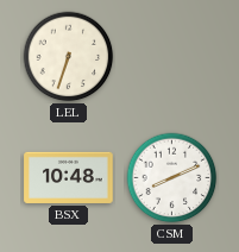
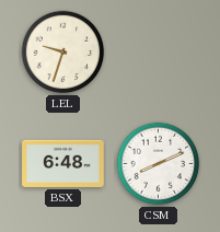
LEL: 6:33 -> 9:33 (63, 53)
BSX: 10:48 -> 6:48 (63, 163)
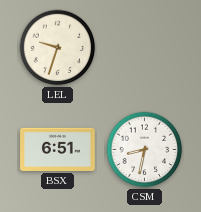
BSX: 6:48 -> 6:51 (58, 149)
CSM: 8:11 -> 8:32 (145, 150)
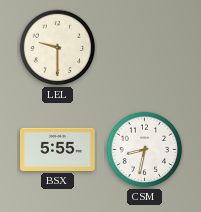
LEL: 9:33 -> 9:30 (58, 48)
BSX: 6:51 -> 5:55 (58, 149)
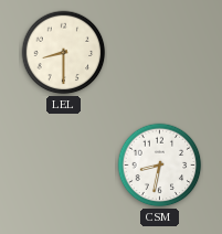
LEL: 9:30 -> 8:30 (64, 53)
BSX: 5:55 -> none (58, 149)
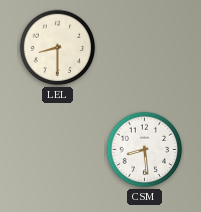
CSM: 8:32 -> 8:29 (145, 150)
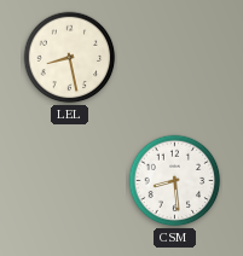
LEL: 8:30 -> 8:28 (70, 58)
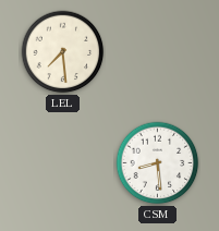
LEL: 8:28 -> 7:29 (63, 52)
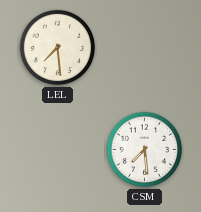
CSM: 8:29 -> 7:29 (145, 150)
